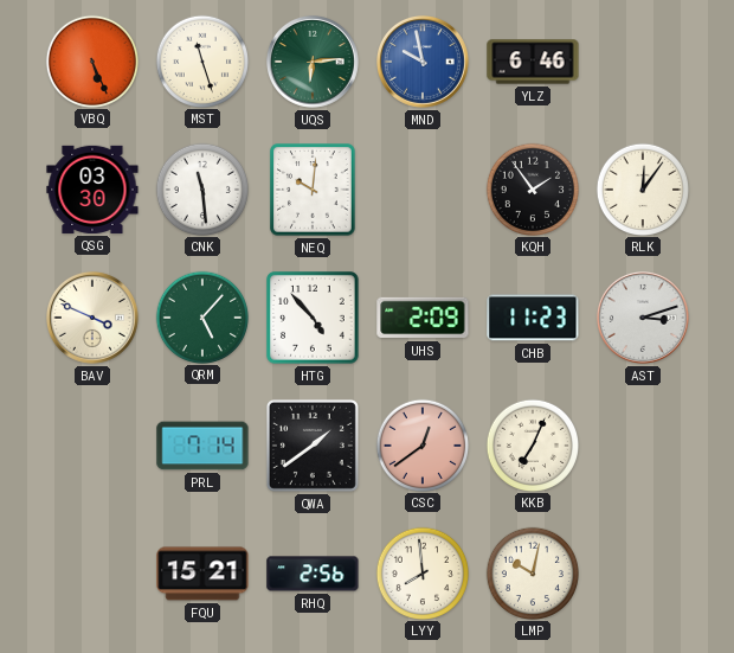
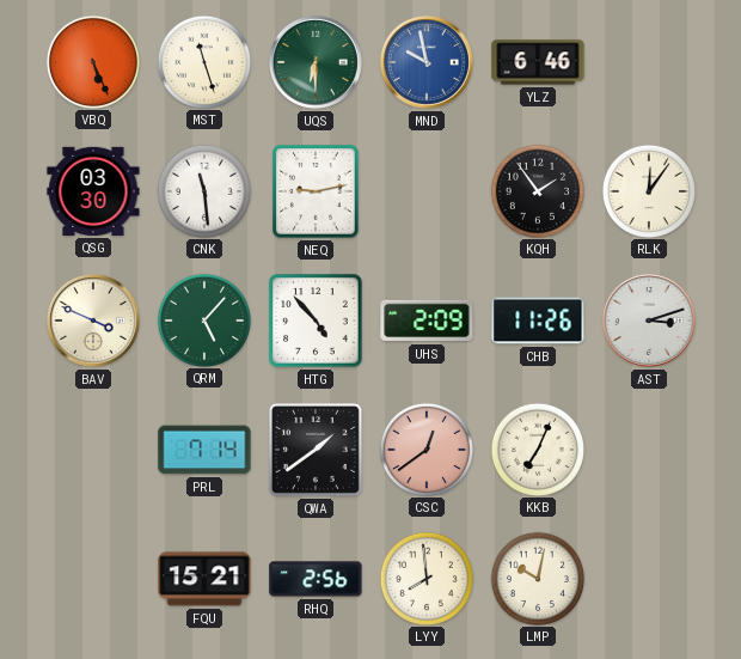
UQS: 6:14 -> 6:30 (316, 62)
NEQ: 10:01 -> 9:13 (316, 191)
CHB: 11:23 -> 11:26 (538, 321)
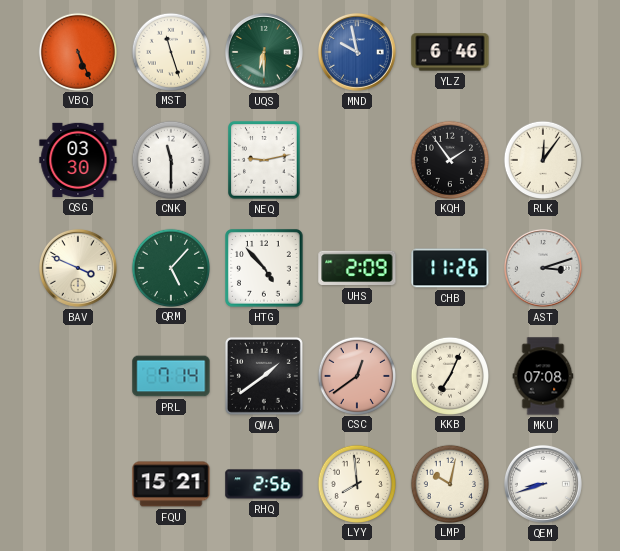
CNK: 11:29 -> 11:30 (170, 159)
MKU: none -> 07:08 (543, 376)
QEM: none -> 8:42 (543, 484)
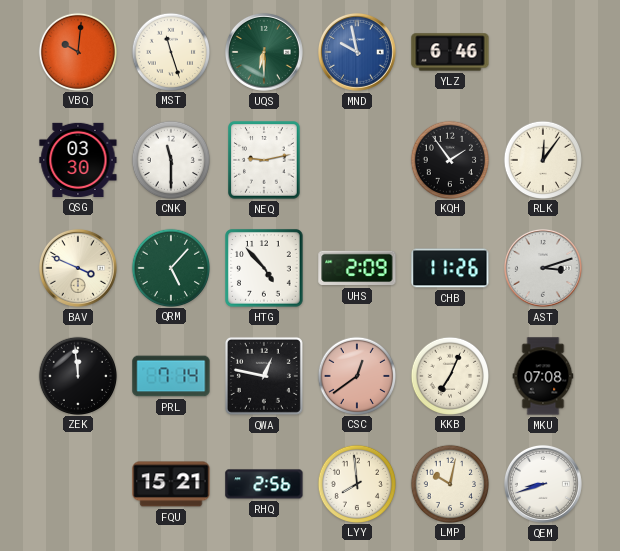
VBQ: 5:26 -> 10:01 (77, 51)
ZEK: none -> 11:59 (77, 375)
QWA: 1:39 -> 12:47 (264, 376)
